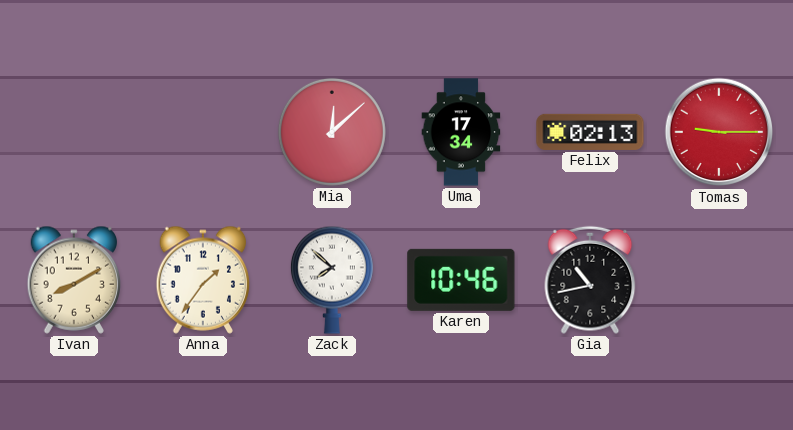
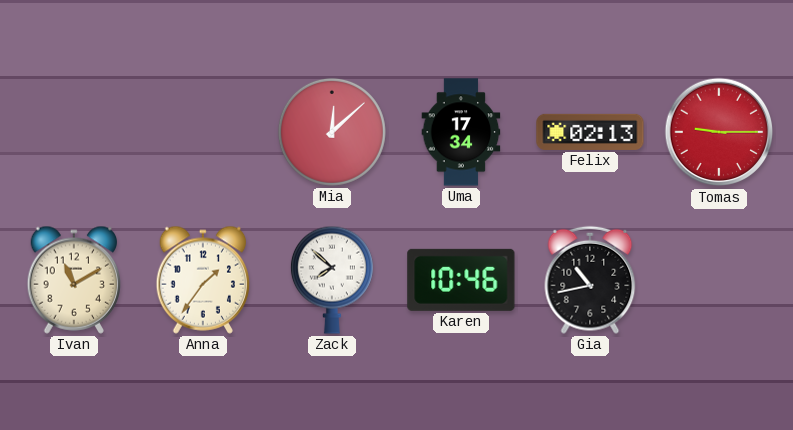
Ivan: 8:10 -> 11:10 (73, 280)
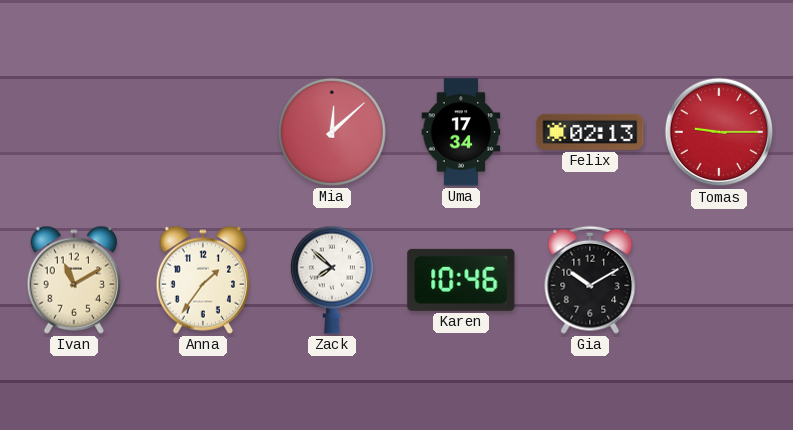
Gia: 10:43 -> 10:10 (590, 280)
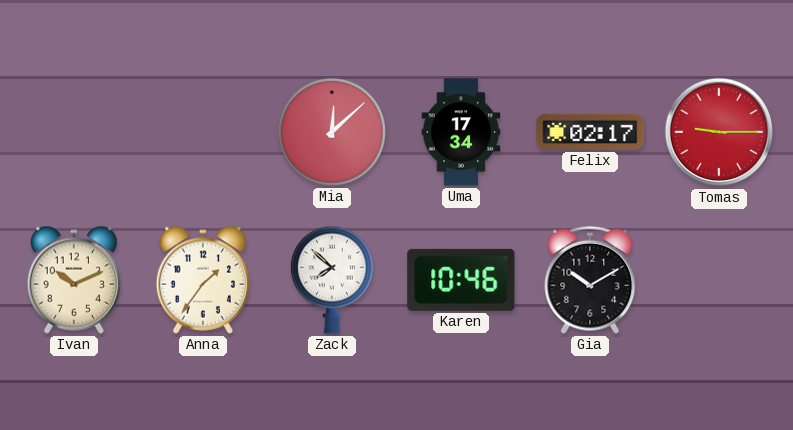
Felix: 02:13 -> 02:17 (590, 132)
Ivan: 11:10 -> 10:11 (73, 280)
